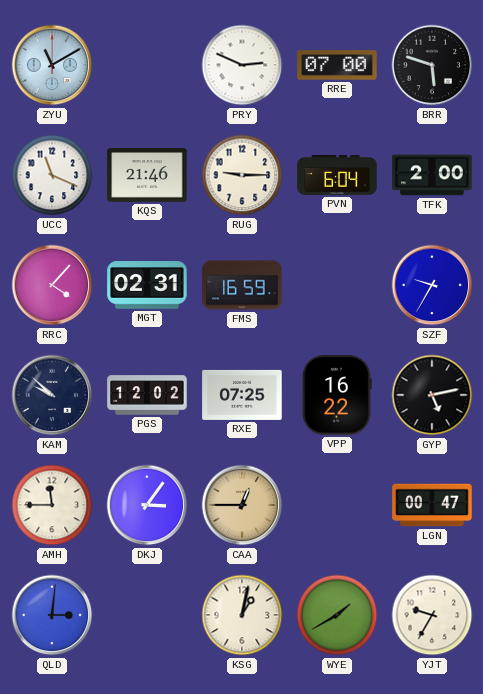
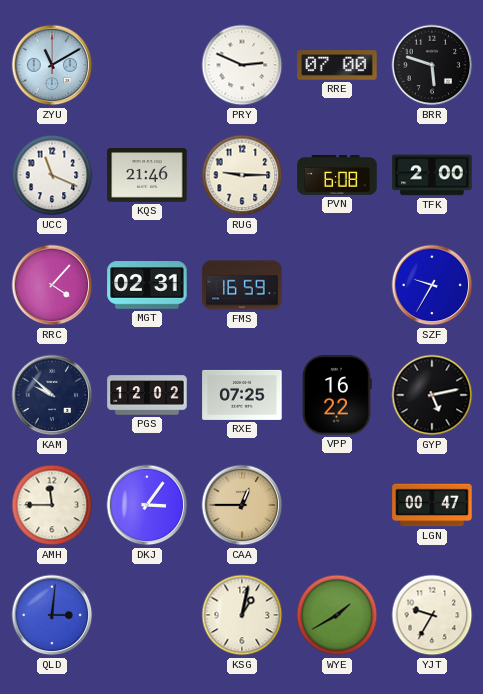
PVN: 6:04 -> 6:08 (337, 175)
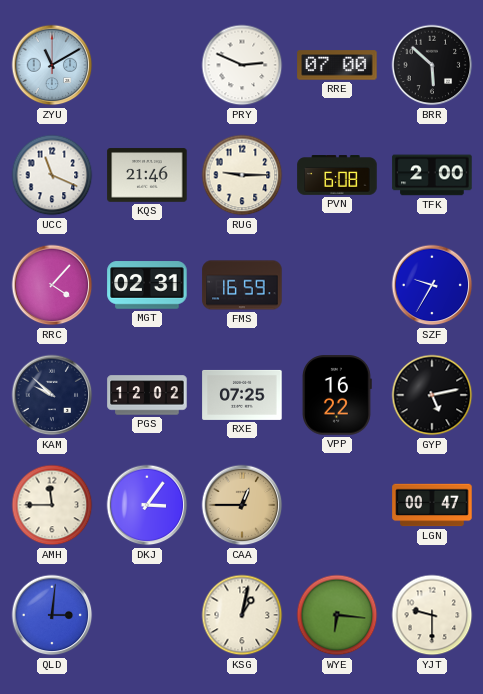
BRR: 5:48 -> 5:52 (432, 65)
WYE: 1:40 -> 6:16 (337, 615)
YJT: 9:35 -> 9:30 (432, 615)
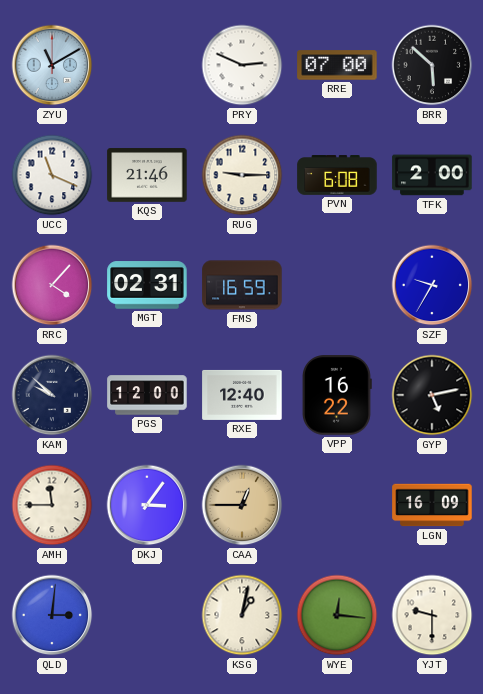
PGS: 12:02 -> 12:00 (147, 395)
RXE: 07:25 -> 12:40 (242, 395)
LGN: 00:47 -> 16:09 (432, 505)
WYE: 6:16 -> 12:16 (337, 615)
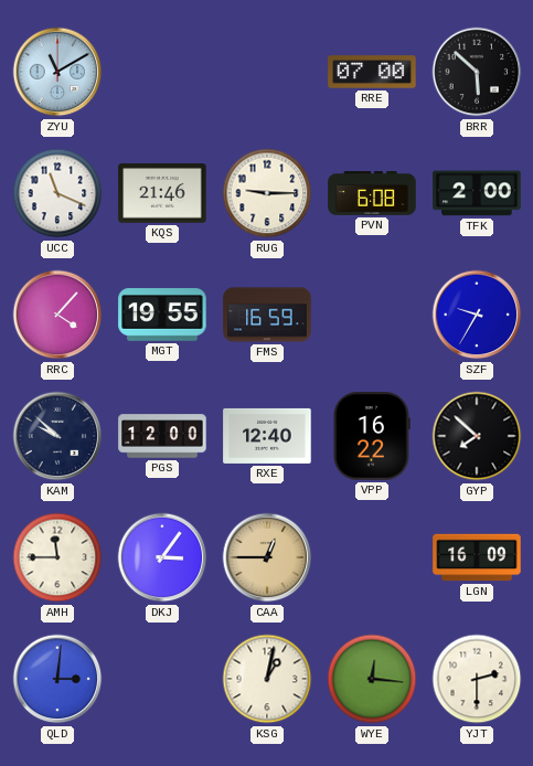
PRY: 2:49 -> none (242, 65)
MGT: 02:31 -> 19:55 (162, 315)
GYP: 5:13 -> 7:52 (477, 436)
YJT: 9:30 -> 2:30 (477, 679)
